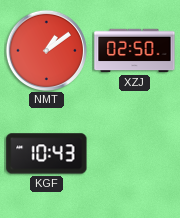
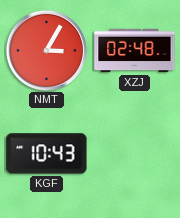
NMT: 1:09 -> 3:05 (46, 50)
XZJ: 02:50 -> 02:48 (135, 51)
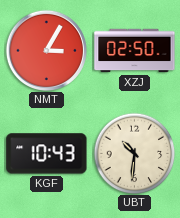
XZJ: 02:48 -> 02:50 (135, 51)
UBT: none -> 10:31 (134, 153)
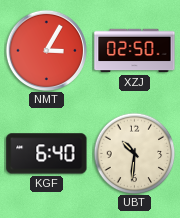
KGF: 10:43 -> 6:40 (47, 154)
